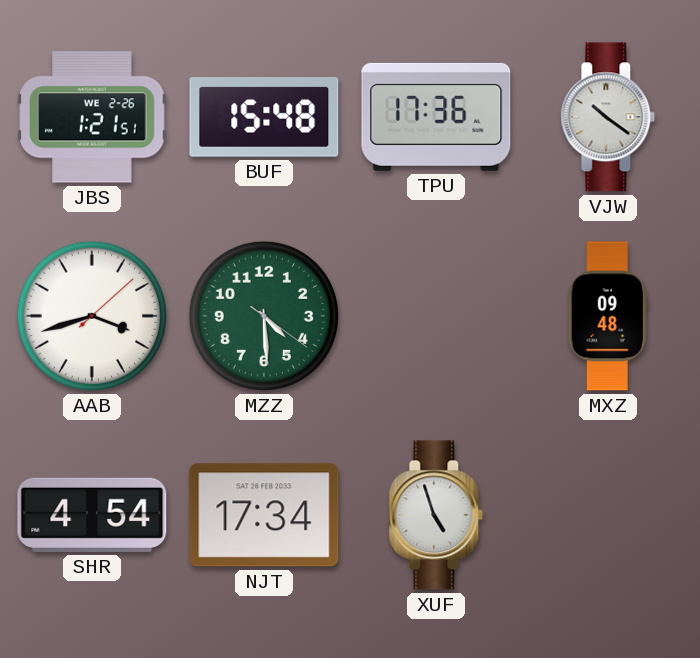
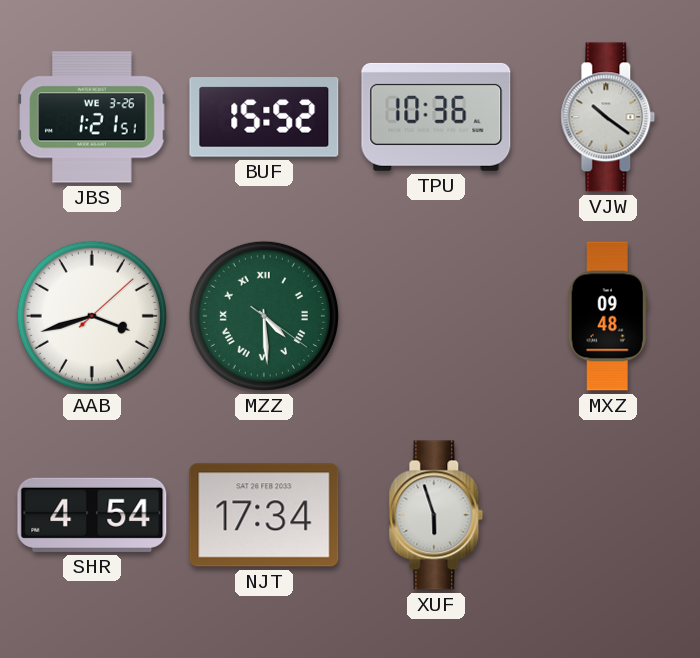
JBS date: WE 2-26 -> WE 3-26 (92, 117)
BUF: 15:48 -> 15:52 (264, 118)
TPU: 17:36 -> 10:36 (436, 117)
MZZ numerals: Arabic -> Roman (264, 316)
XUF: 4:57 -> 5:57 (436, 515)
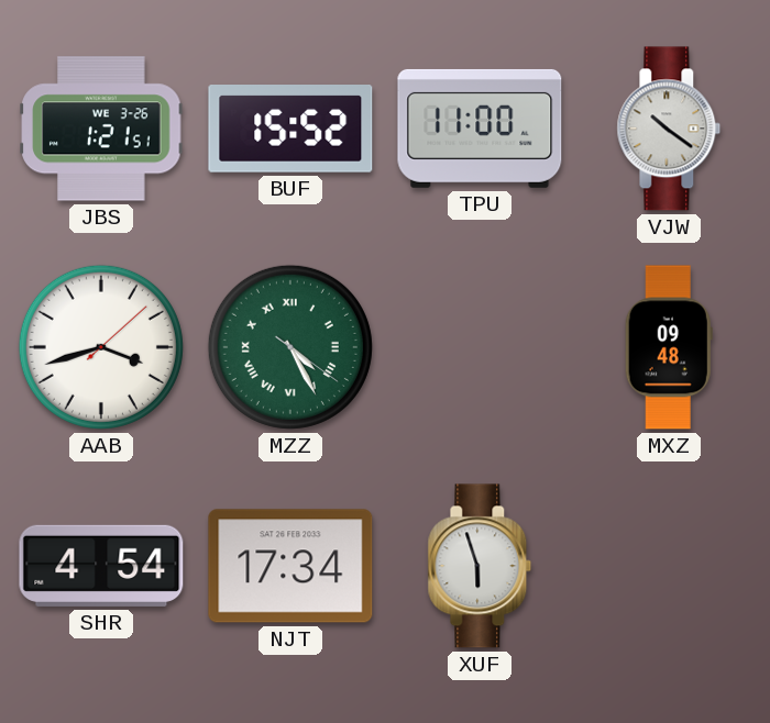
TPU: 10:36 -> 11:00 (480, 129)
MZZ: 4:29 -> 4:25 (290, 347)
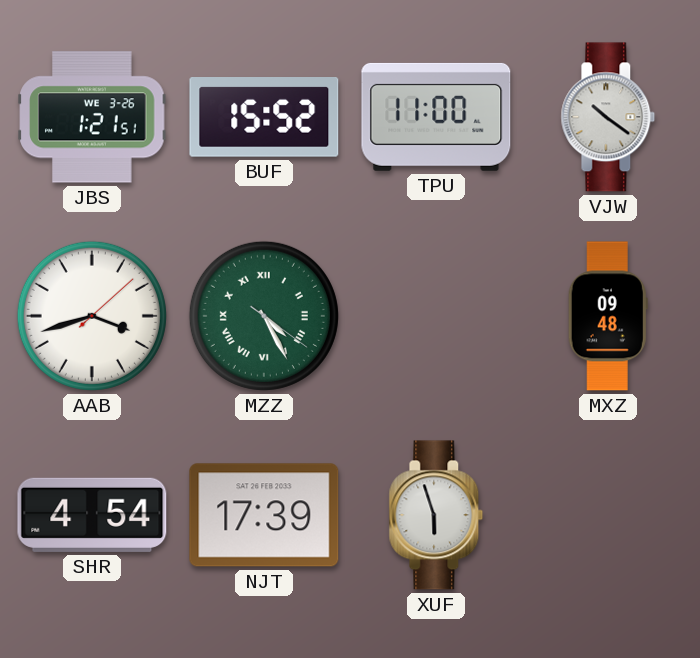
NJT: 17:34 -> 17:39 (264, 515)
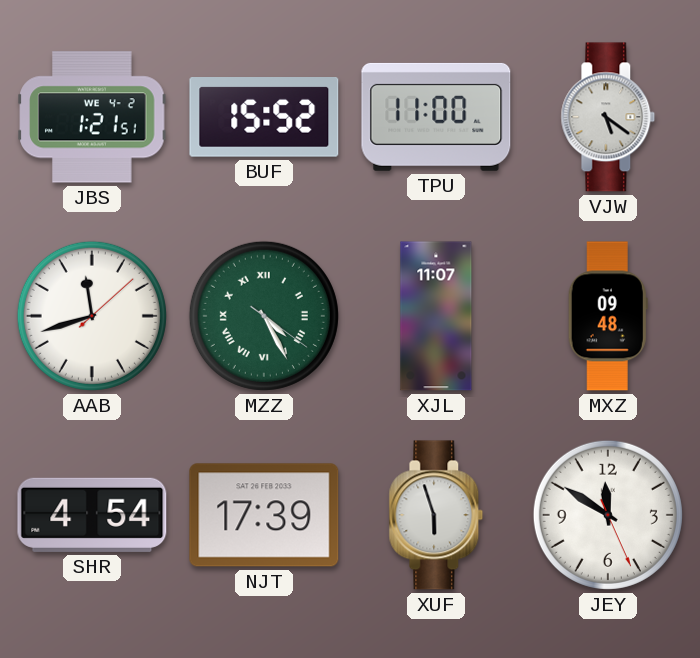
JBS date: WE 3-26 -> WE 4-2 (92, 117)
VJW: 10:21 -> 5:21 (608, 117)
AAB: 3:42 -> 11:42 (92, 316)
XJL: none -> 11:07 (436, 316)
JEY: none -> 11:50 (608, 515)
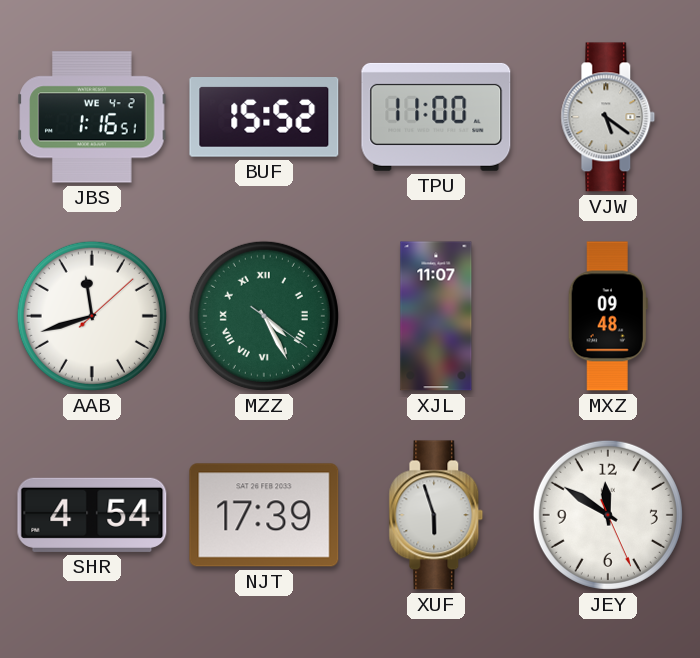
JBS: 1:21 -> 1:16 (92, 117)
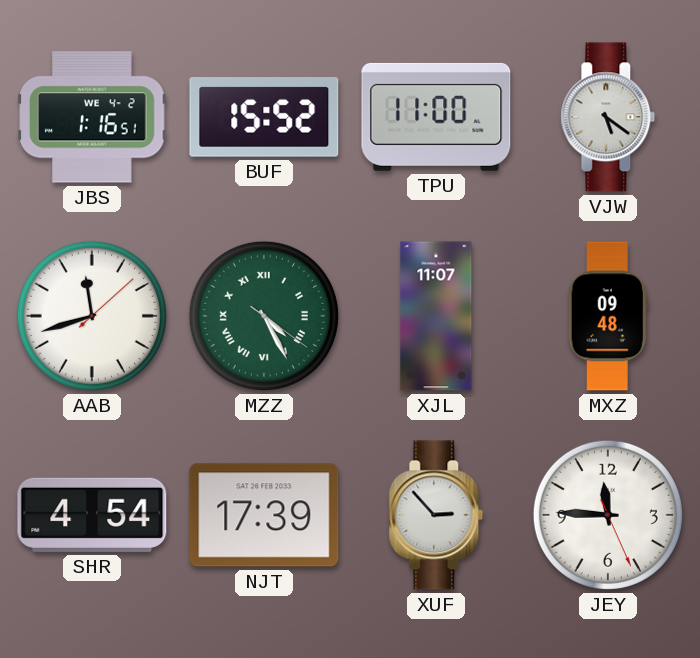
XUF: 5:57 -> 2:53 (436, 515)
JEY: 11:50 -> 11:45 (608, 515)
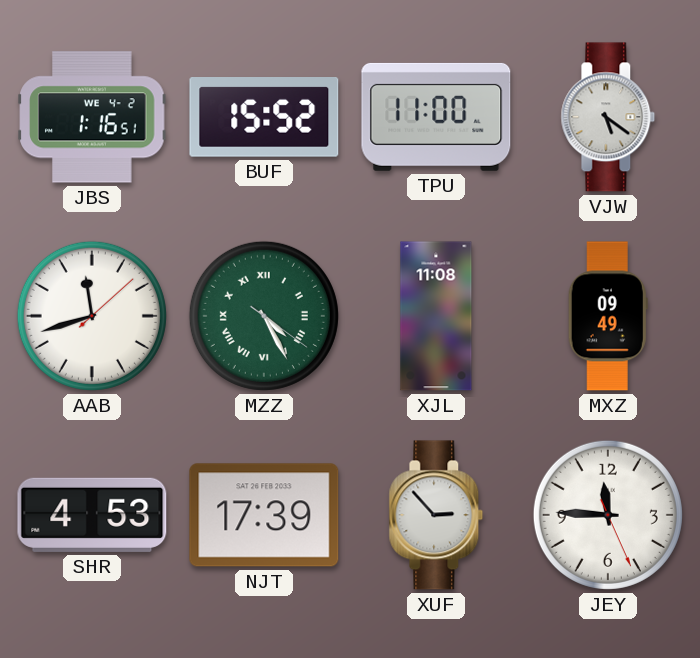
XJL: 11:07 -> 11:08 (436, 316)
MXZ: 09:48 -> 09:49 (608, 316)
SHR: 4:54 -> 4:53 (92, 515)
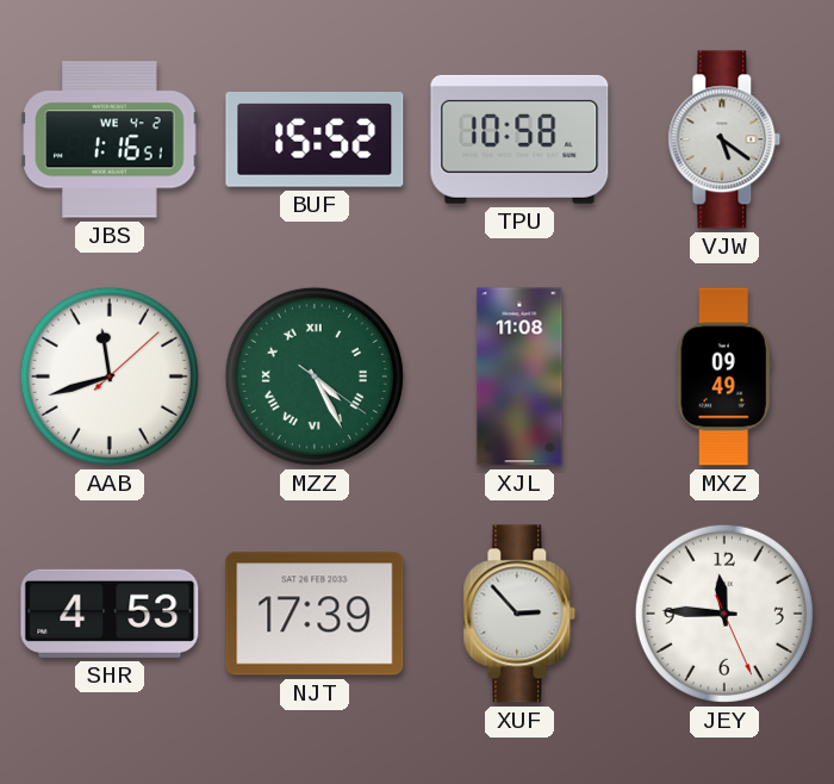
TPU: 11:00 -> 10:58 (519, 139)
